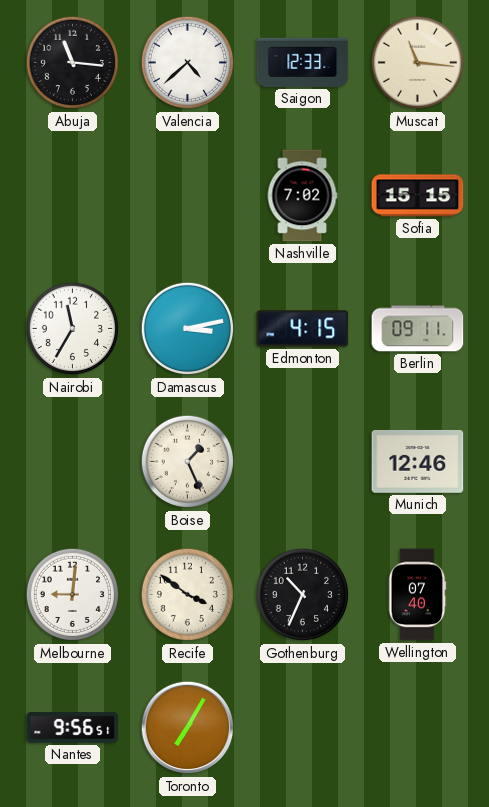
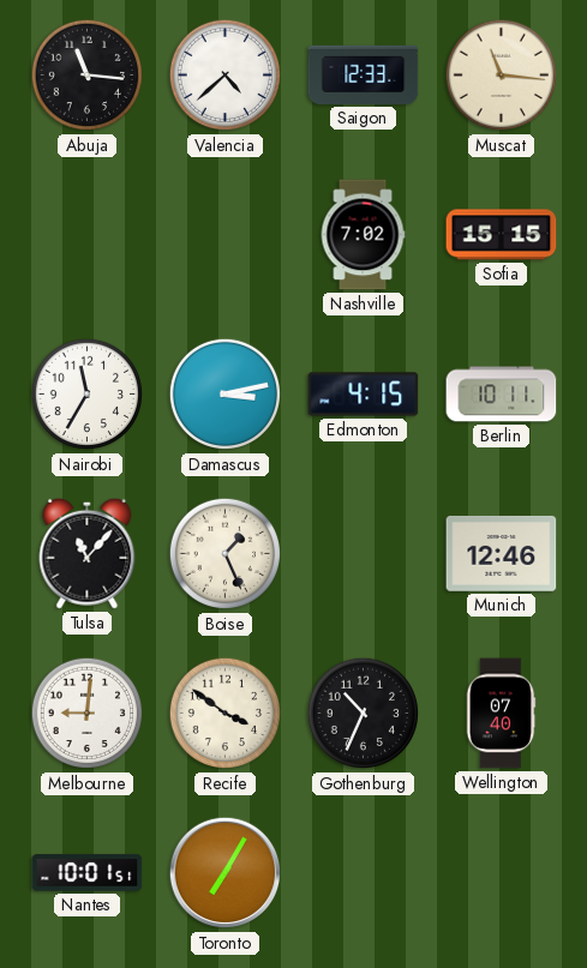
Berlin: 09:11 -> 10:11 (502, 395)
Tulsa: none -> 11:07 (88, 553)
Nantes: 9:56 -> 10:01 (88, 873)
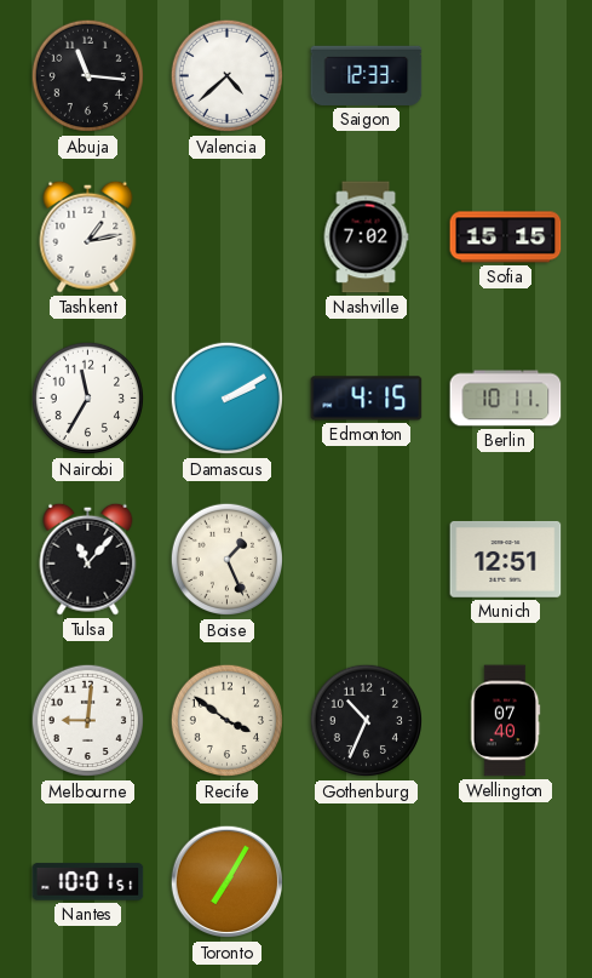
Muscat: 11:16 -> none (502, 76)
Tashkent: none -> 1:13 (88, 236)
Damascus: 3:13 -> 2:10 (228, 399)
Munich: 12:46 -> 12:51 (506, 559)
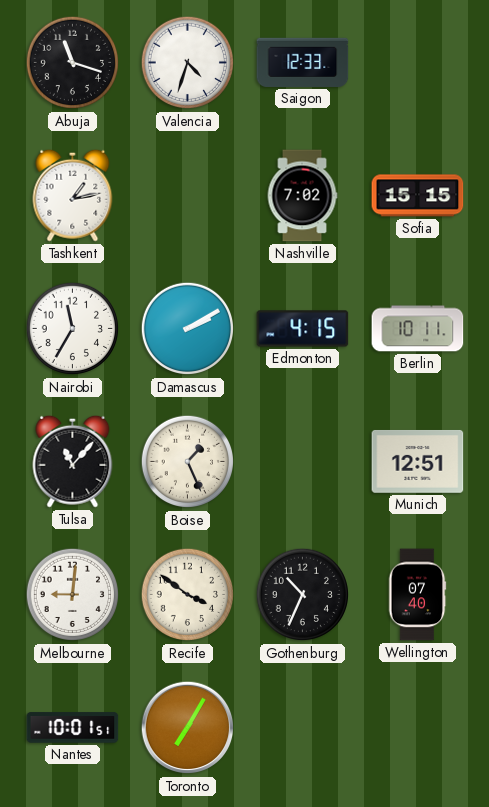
Abuja: 11:16 -> 11:18 (73, 63)
Valencia: 4:38 -> 4:33 (188, 63)
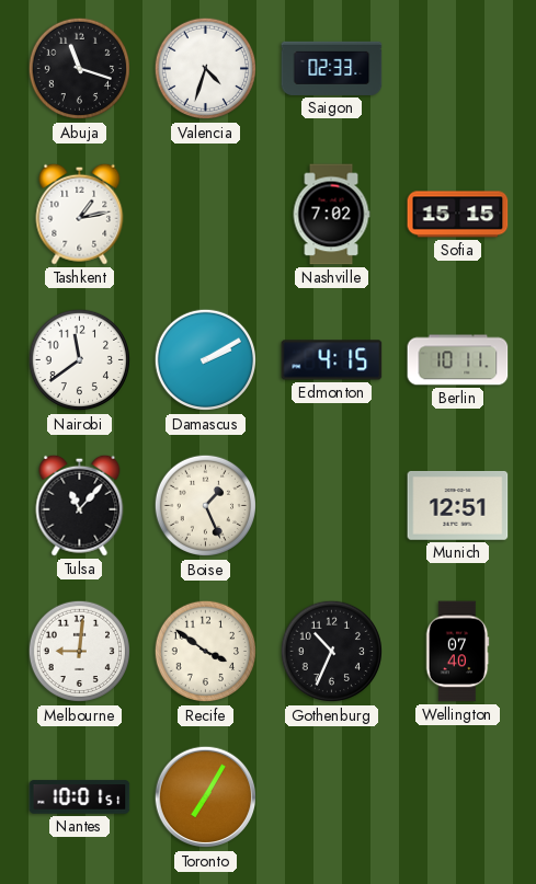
Saigon: 12:33 -> 02:33 (332, 68)
Nairobi: 11:35 -> 11:39 (80, 360)
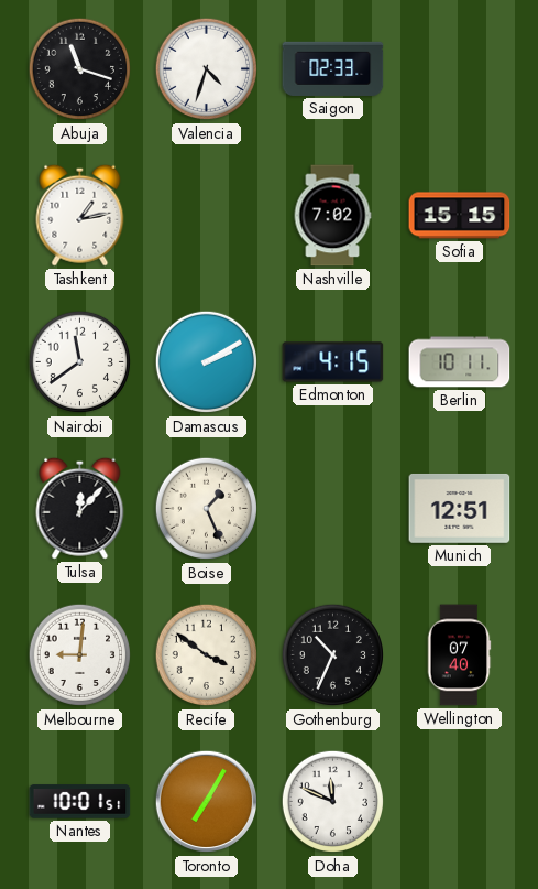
Tulsa: 11:07 -> 12:07 (80, 508)
Doha: none -> 11:49 (333, 802)
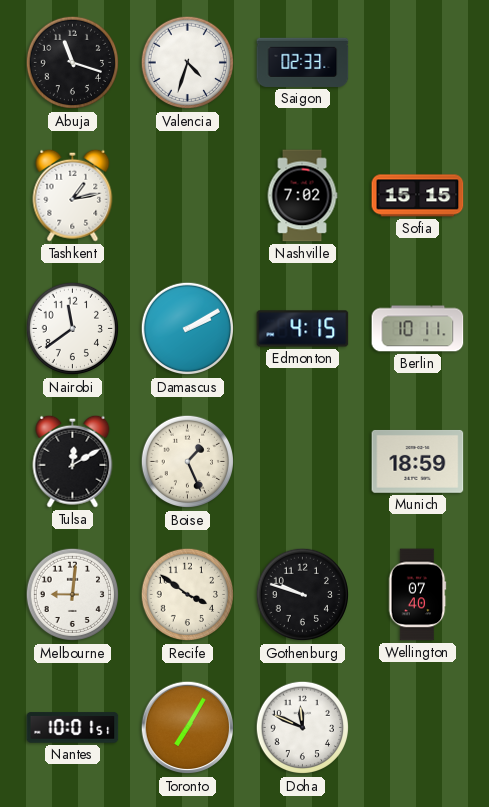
Tulsa: 12:07 -> 12:10 (73, 461)
Munich: 12:51 -> 18:59 (418, 461)
Gothenburg: 10:34 -> 9:48 (303, 595)
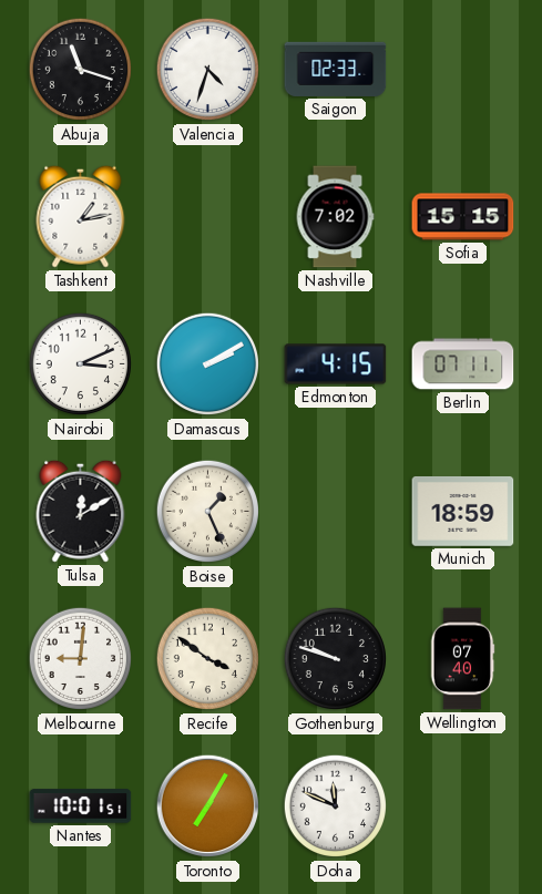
Nairobi: 11:39 -> 3:11 (81, 364)
Berlin: 10:11 -> 07:11 (463, 364)
